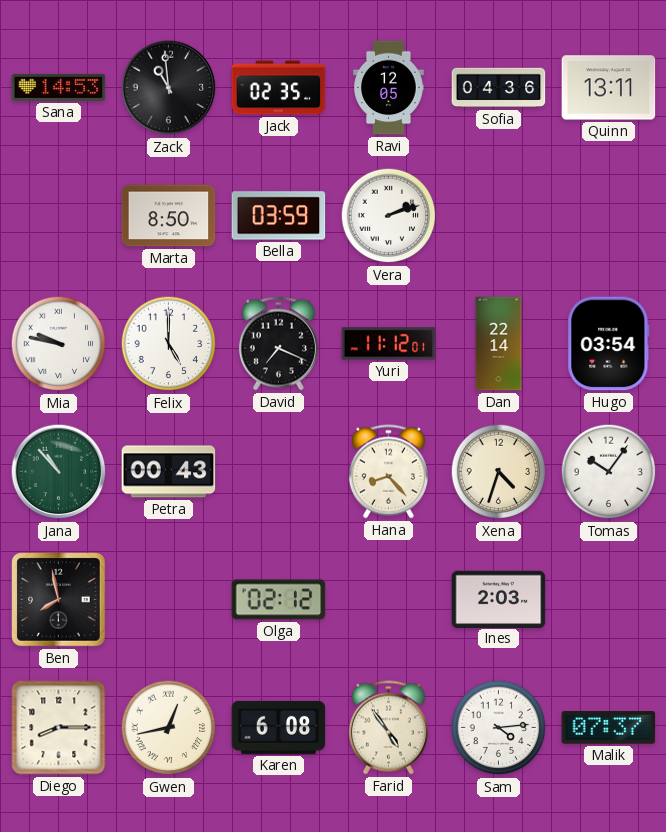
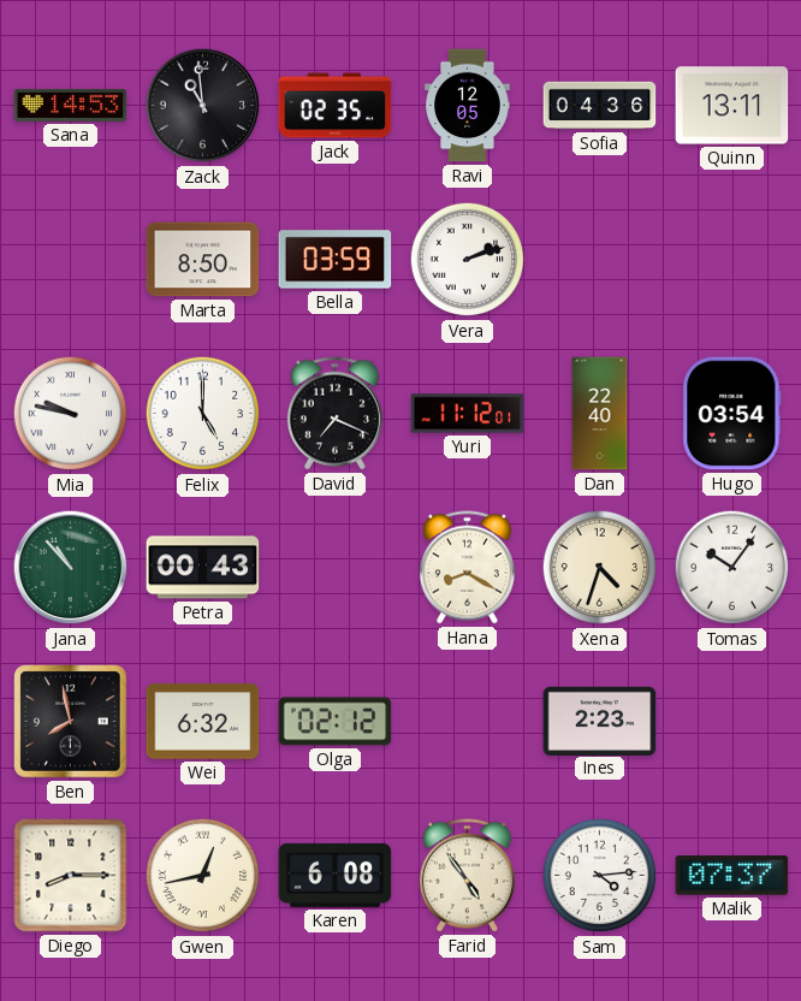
Dan: 22:14 -> 22:40 (600, 414)
Hana: 8:23 -> 8:20 (467, 568)
Wei: none -> 6:32 (203, 722)
Ines: 2:03 -> 2:23 (600, 721)
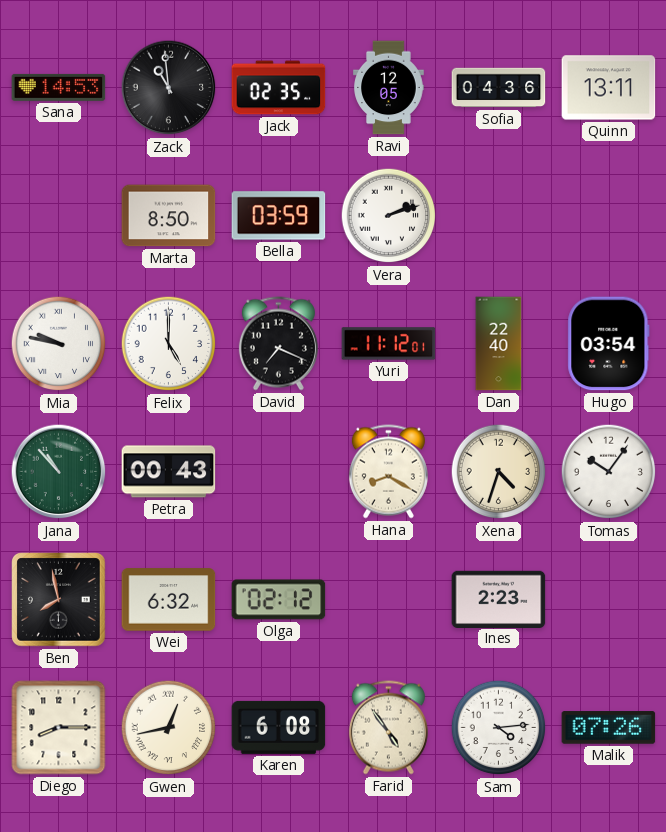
Malik: 07:37 -> 07:26 (609, 728)
